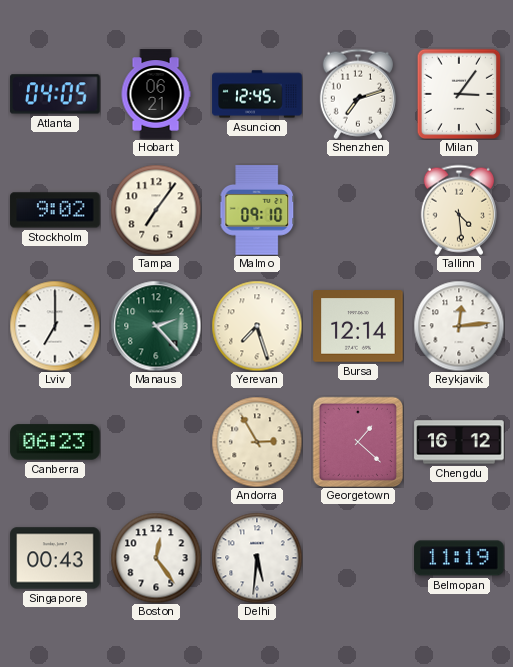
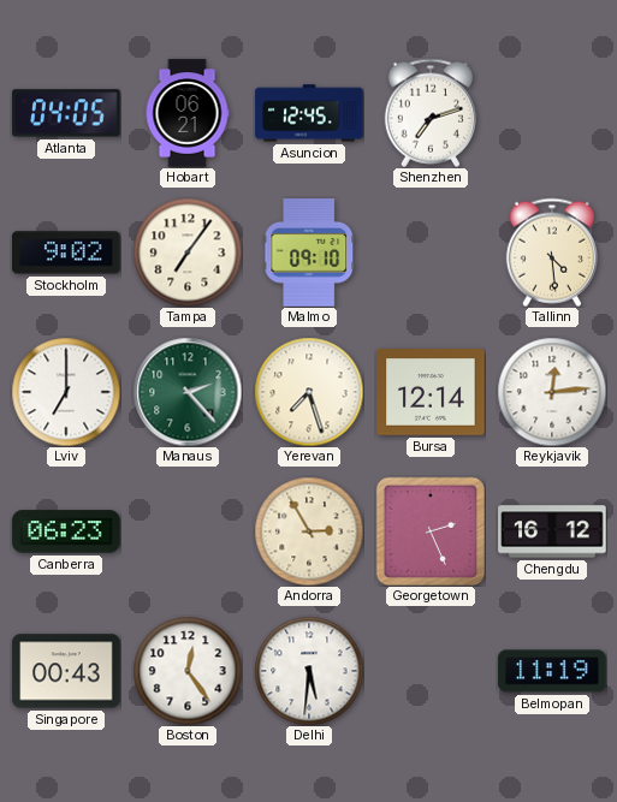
Milan: 3:06 -> none (459, 94)
Georgetown: 1:22 -> 2:26 (429, 530)
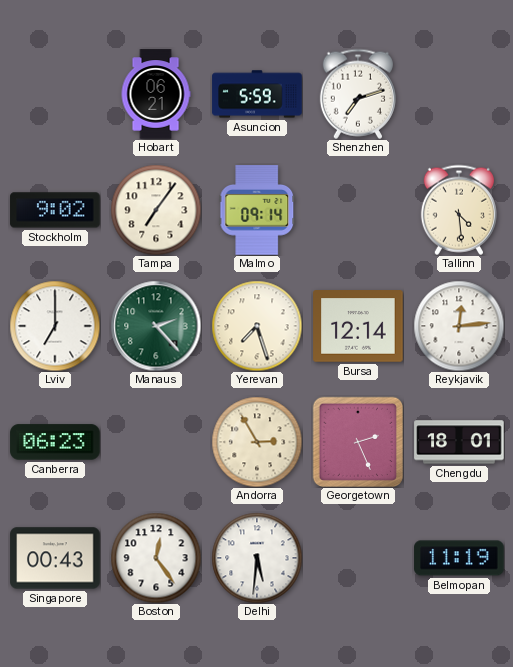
Atlanta: 04:05 -> none (66, 113)
Asuncion: 12:45 -> 5:59 (257, 94)
Malmo: 09:10 -> 09:14 (257, 210)
Chengdu: 16:12 -> 18:01 (459, 442)
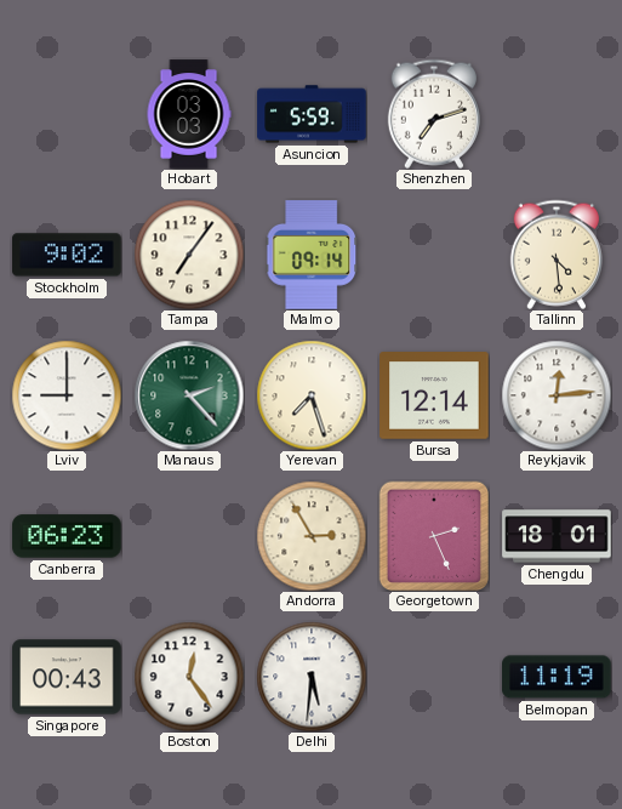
Hobart: 06:21 -> 03:03 (189, 114)
Lviv: 7:00 -> 9:00 (67, 395)
